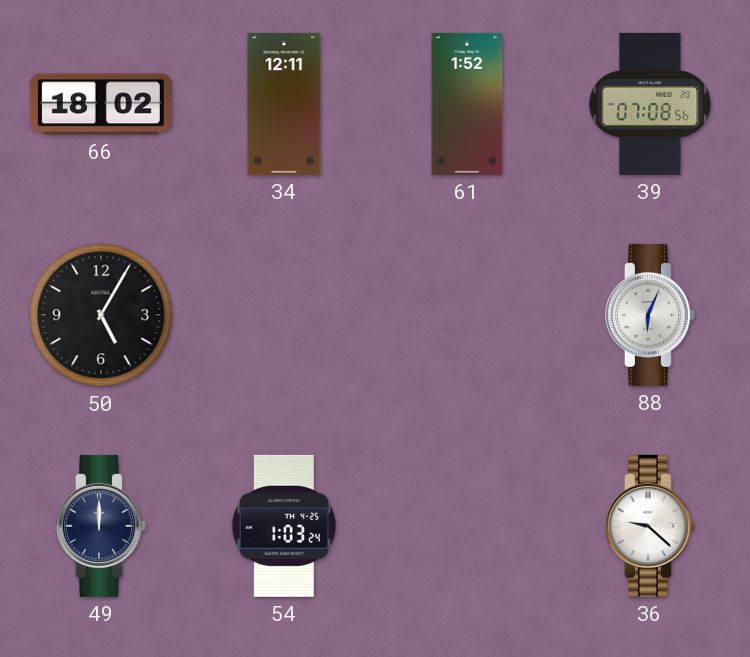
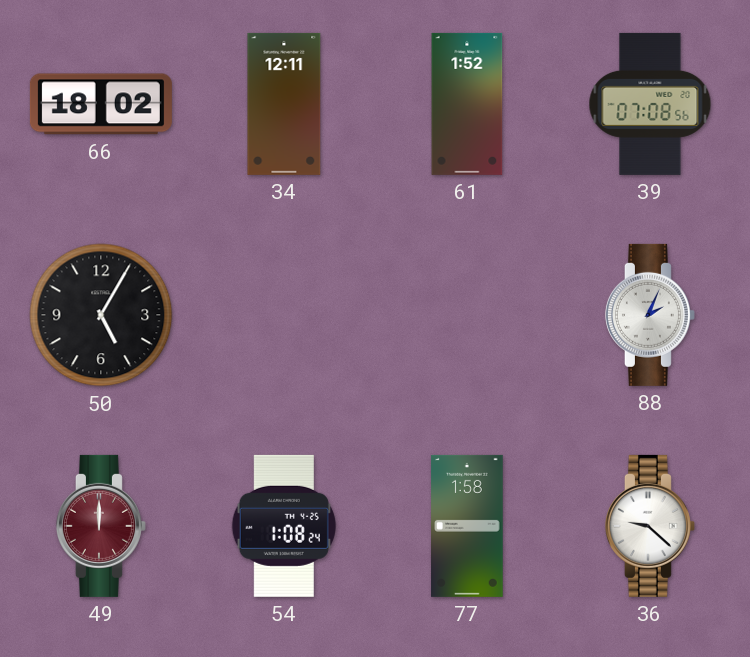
88: 6:04 -> 2:04 (650, 315)
49 dial: navy -> burgundy (101, 526)
54: 1:03 -> 1:08 (284, 526)
77: none -> 1:58 (467, 526)
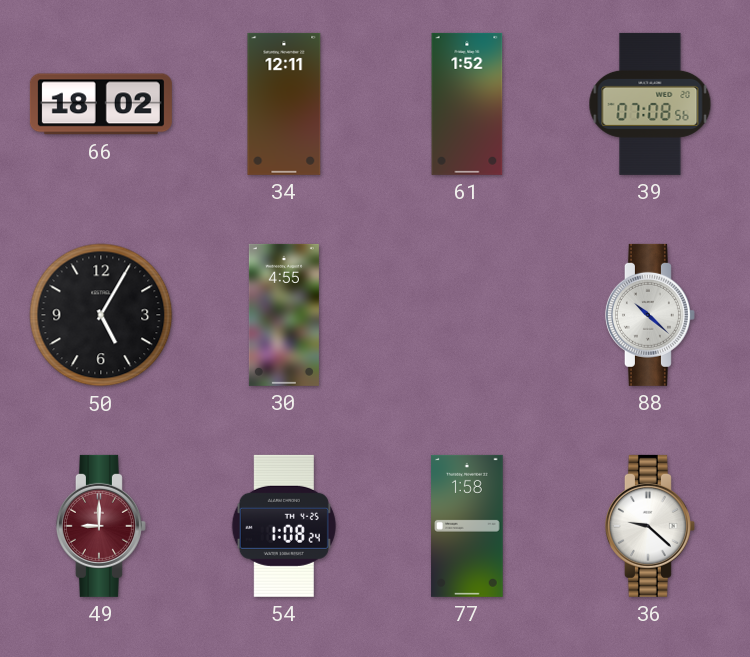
30: none -> 4:55 (284, 315)
88: 2:04 -> 10:22 (650, 315)
49: 12:00 -> 9:00 (101, 526)
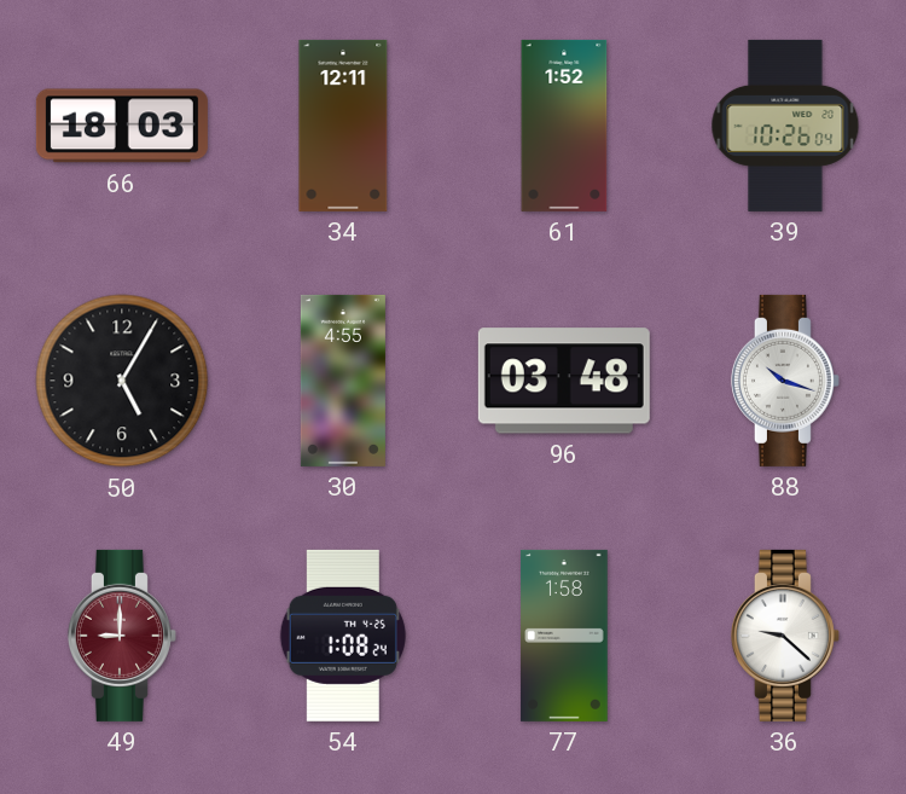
66: 18:02 -> 18:03 (122, 126)
39: 07:08 -> 10:26 (785, 126)
96: none -> 03:48 (564, 381)
88: 10:22 -> 10:18 (785, 381)
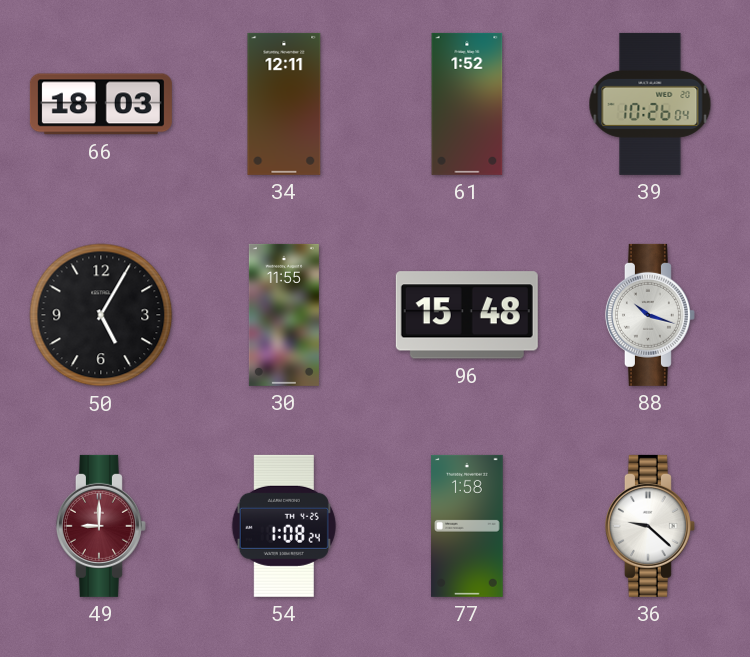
30: 4:55 -> 11:55 (284, 315)
96: 03:48 -> 15:48 (467, 315)
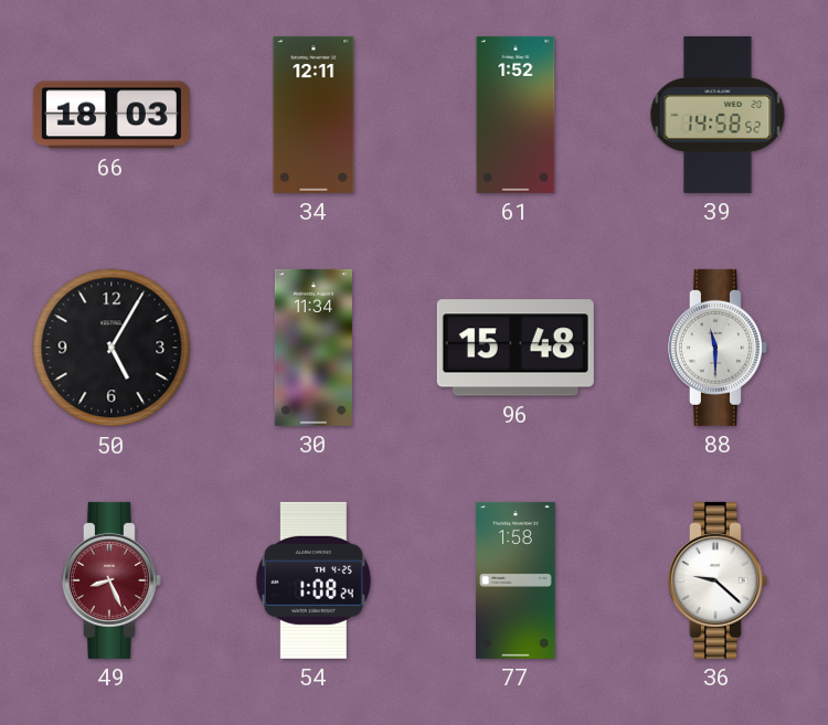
39: 10:26 -> 14:58 (718, 115)
30: 11:55 -> 11:34 (314, 348)
88: 10:18 -> 11:30 (718, 348)
49: 9:00 -> 8:26 (112, 580)
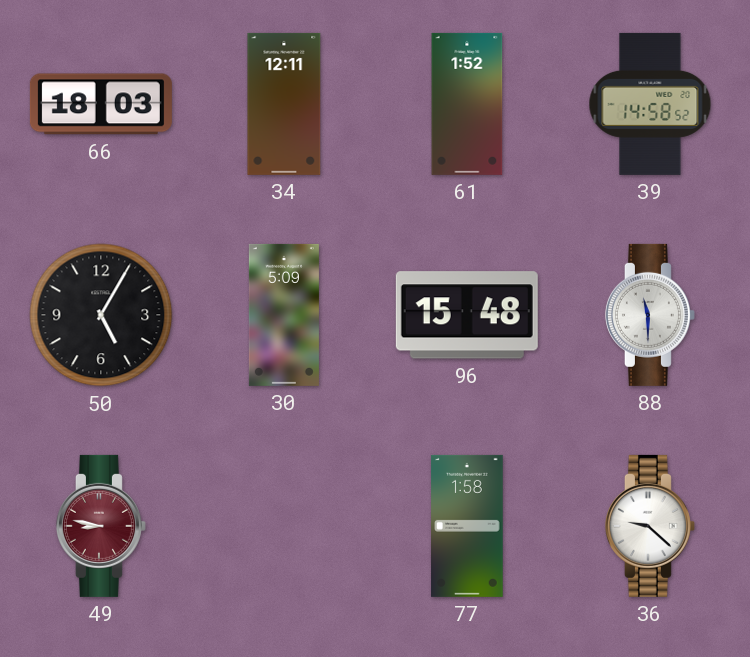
30: 11:34 -> 5:09 (284, 315)
49: 8:26 -> 8:47 (101, 526)
54: 1:08 -> none (314, 580)
